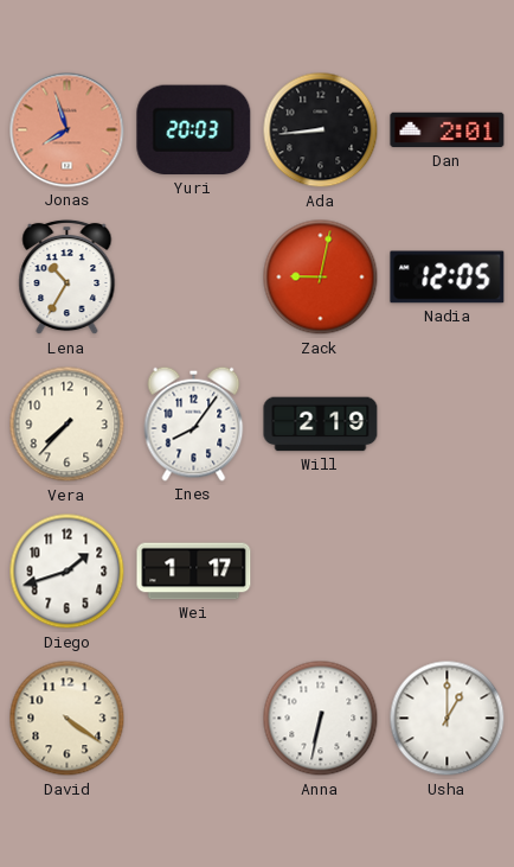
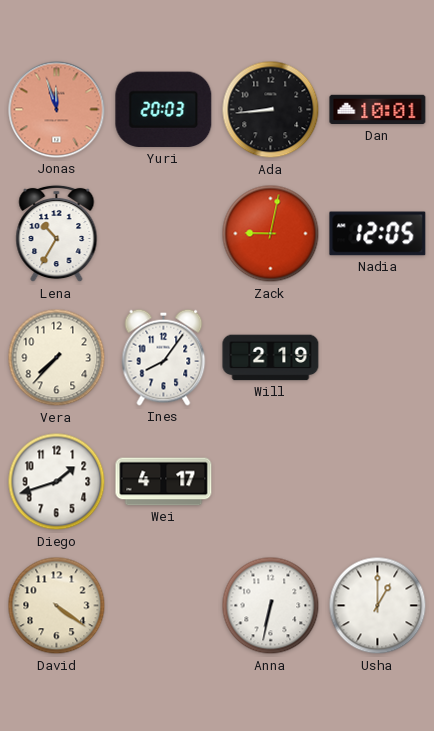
Jonas: 7:57 -> 11:57 (57, 110)
Dan: 2:01 -> 10:01 (378, 110)
Wei: 1:17 -> 4:17 (164, 482)
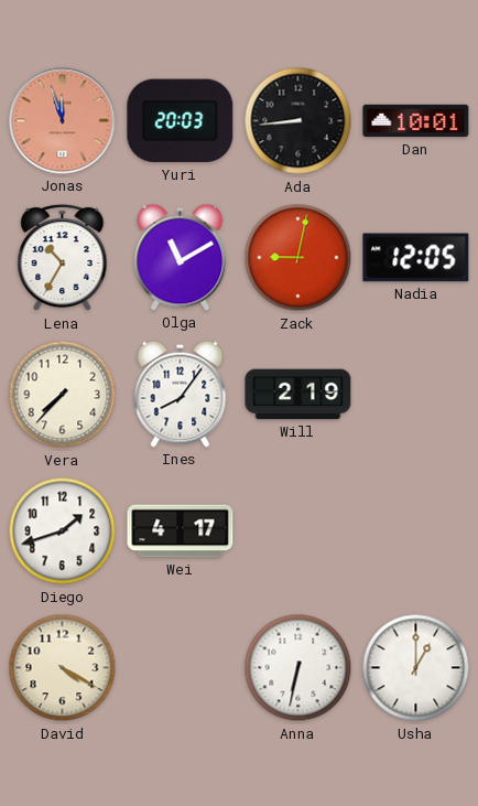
Olga: none -> 11:10 (181, 257)
David: 4:21 -> 4:20 (63, 668)
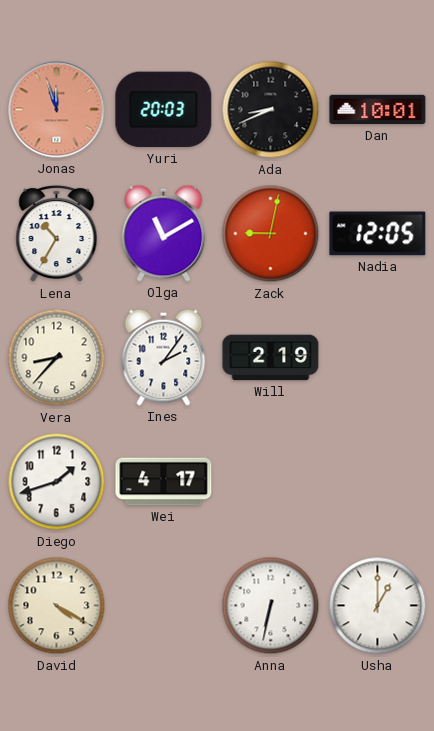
Ada: 8:44 -> 8:41 (271, 110)
Vera: 7:37 -> 8:37 (57, 358)
Ines: 8:06 -> 2:06 (164, 357)
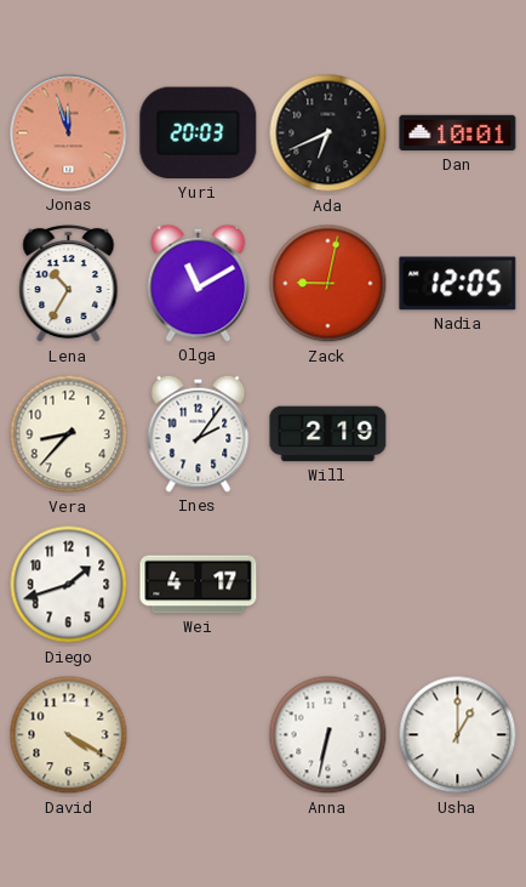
Ada: 8:41 -> 6:41 (328, 133)
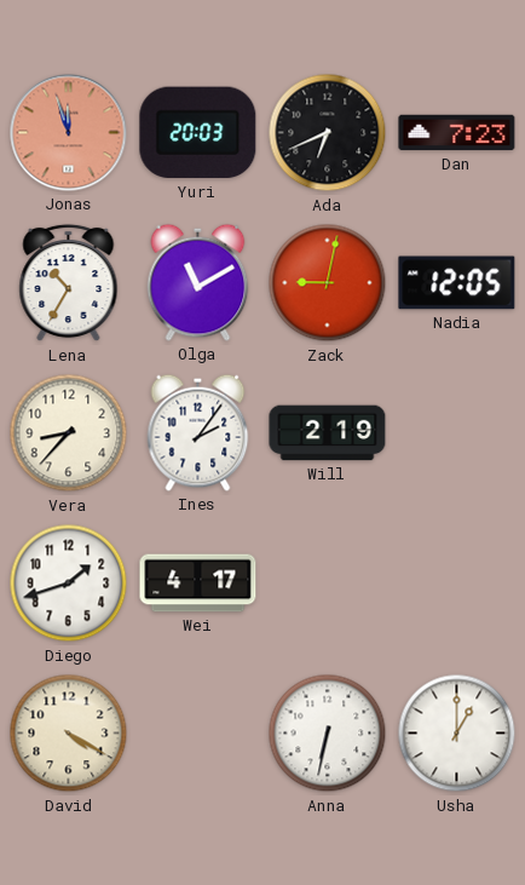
Dan: 10:01 -> 7:23 (457, 133)
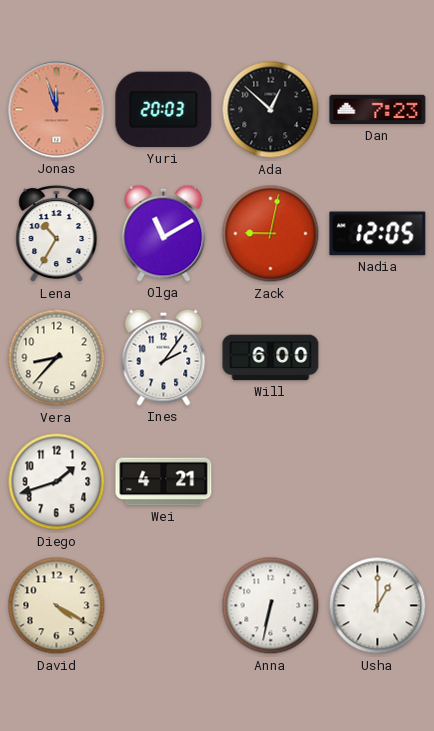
Ada: 6:41 -> 12:52 (271, 110)
Will: 2:19 -> 6:00 (271, 358)
Wei: 4:17 -> 4:21 (164, 482)
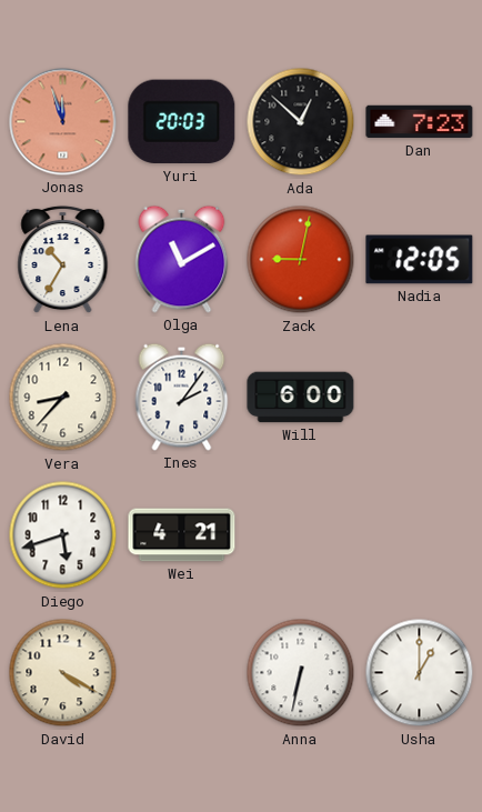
Diego: 1:42 -> 5:42 (63, 535)
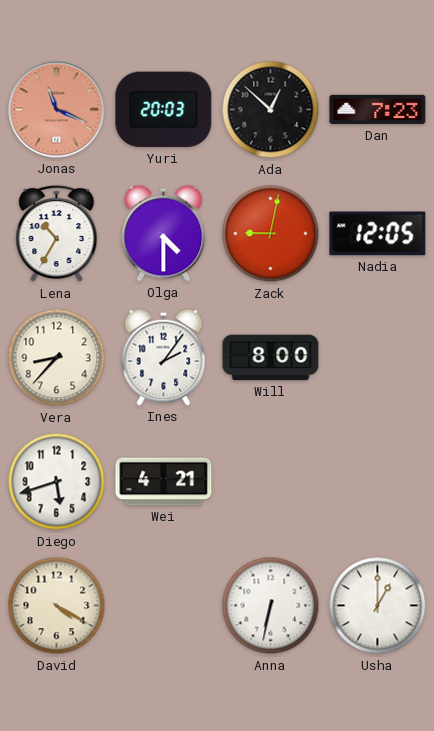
Jonas: 11:57 -> 11:19 (57, 110)
Olga: 11:10 -> 4:30 (164, 233)
Will: 6:00 -> 8:00 (271, 358)
